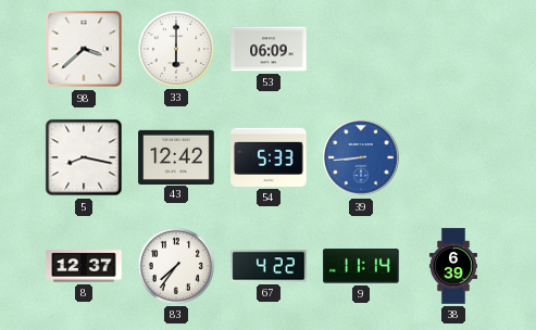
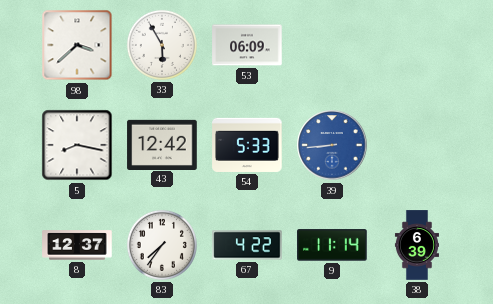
33: 6:00 -> 5:55 (162, 45)
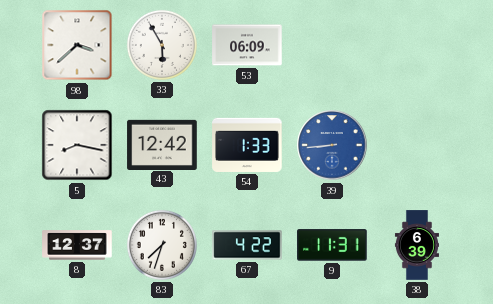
54: 5:33 -> 1:33 (247, 145)
83: 7:36 -> 7:33 (162, 245)
9: 11:14 -> 11:31 (332, 245)
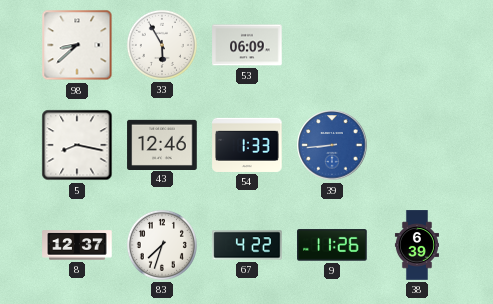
98: 3:38 -> 8:38 (77, 45)
43: 12:42 -> 12:46 (162, 144)
9: 11:31 -> 11:26 (332, 245)
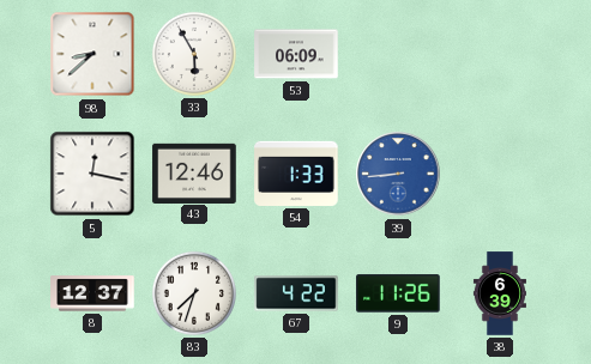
5: 8:17 -> 12:17 (92, 174)
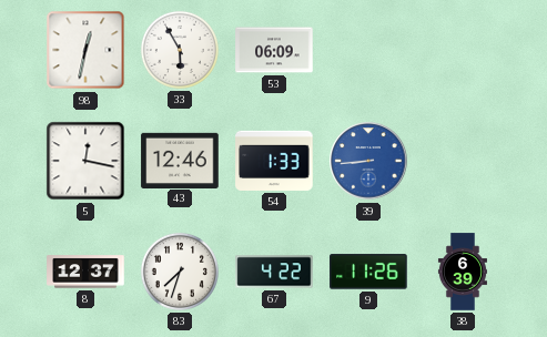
98: 8:38 -> 12:32 (85, 50)
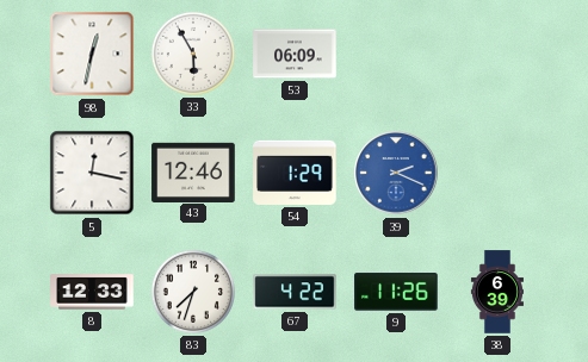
54: 1:33 -> 1:29 (295, 173)
39: 8:44 -> 2:19 (396, 173)
8: 12:37 -> 12:33 (92, 292)
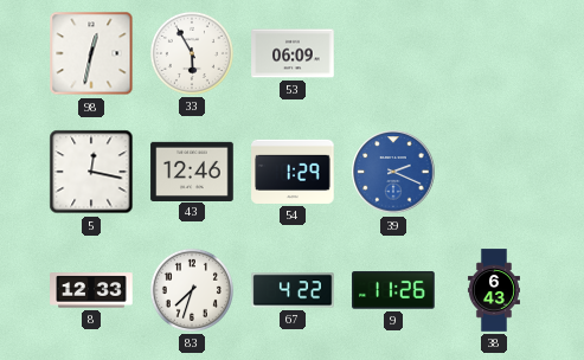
38: 6:39 -> 6:43 (494, 290)
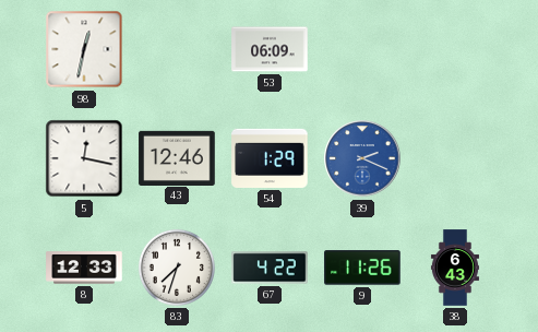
33: 5:55 -> none (192, 53)
